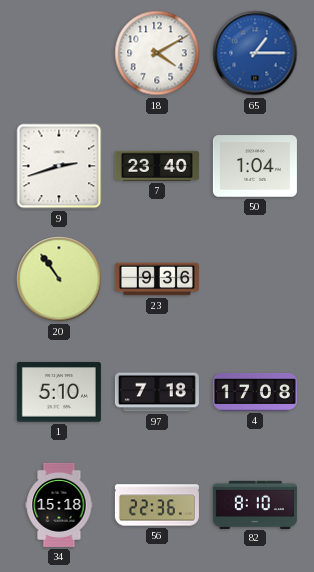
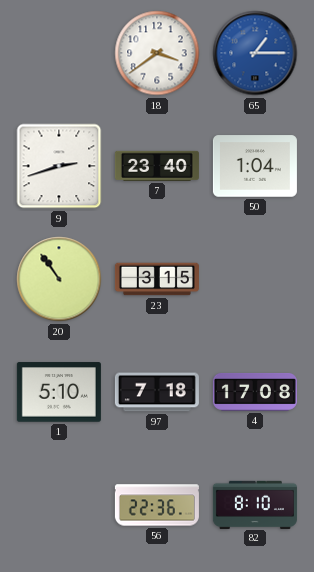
18: 4:10 -> 3:39 (157, 53)
23: 9:36 -> 3:15 (157, 279)
34: 15:18 -> none (59, 505)
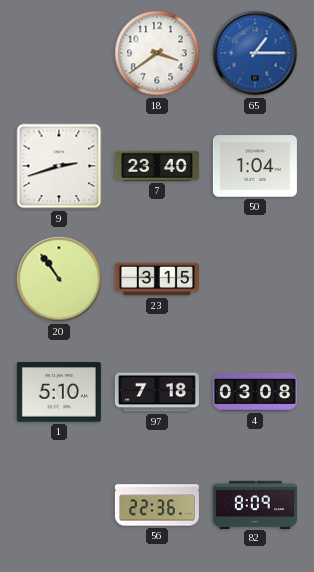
4: 17:08 -> 03:08 (255, 392)
82: 8:10 -> 8:09 (255, 504)
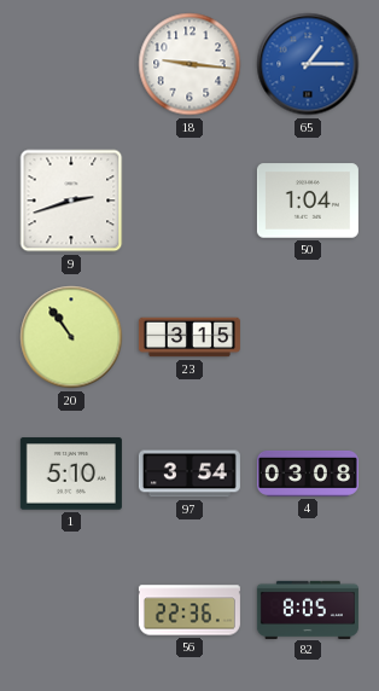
18: 3:39 -> 9:16 (189, 64)
7: 23:40 -> none (157, 166)
97: 7:18 -> 3:54 (189, 474)
82: 8:09 -> 8:05 (308, 609)
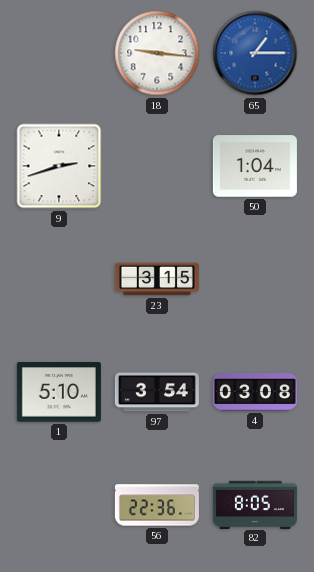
20: 10:54 -> none (71, 337)
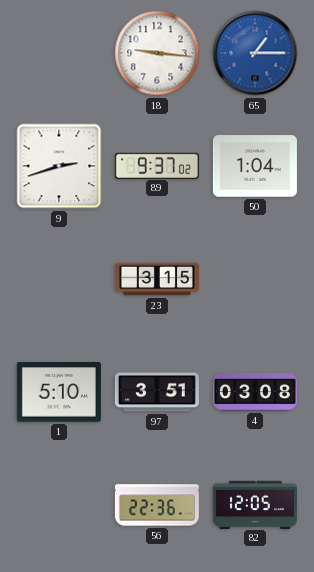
89: none -> 9:37 (157, 165)
97: 3:54 -> 3:51 (157, 392)
82: 8:05 -> 12:05 (255, 504)
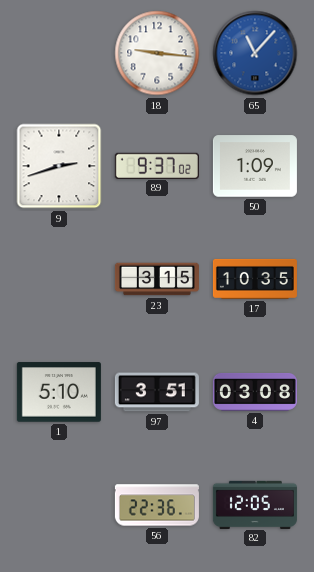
65: 1:15 -> 11:07 (255, 53)
50: 1:04 -> 1:09 (255, 166)
17: none -> 10:35 (255, 279)
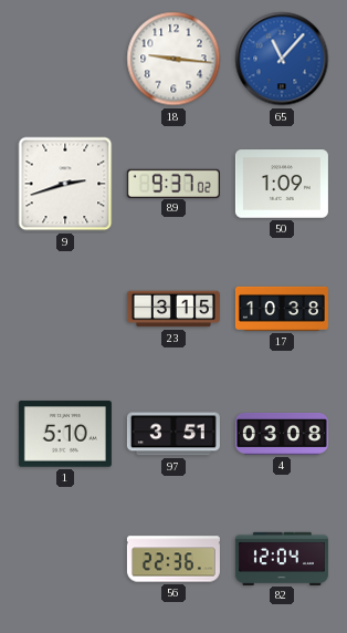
17: 10:35 -> 10:38 (282, 309)
82: 12:05 -> 12:04 (282, 558)
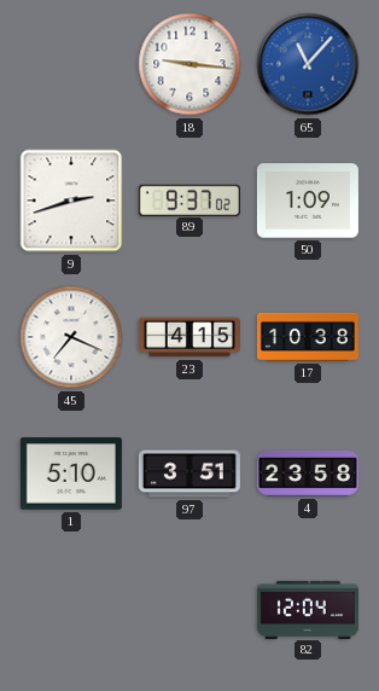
45: none -> 7:19 (71, 337)
23: 3:15 -> 4:15 (189, 337)
4: 03:08 -> 23:58 (308, 474)
56: 22:36 -> none (173, 559)
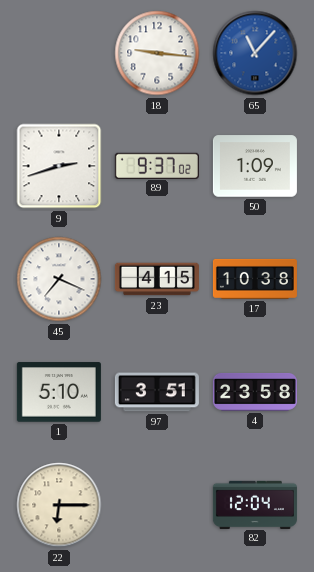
22: none -> 6:15 (59, 505)
